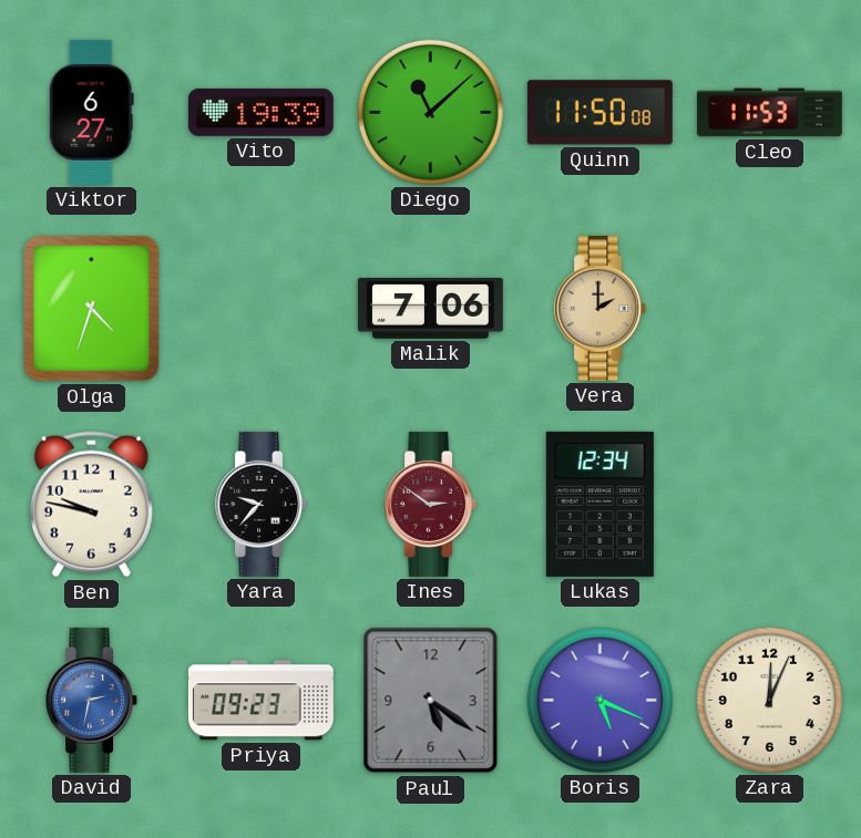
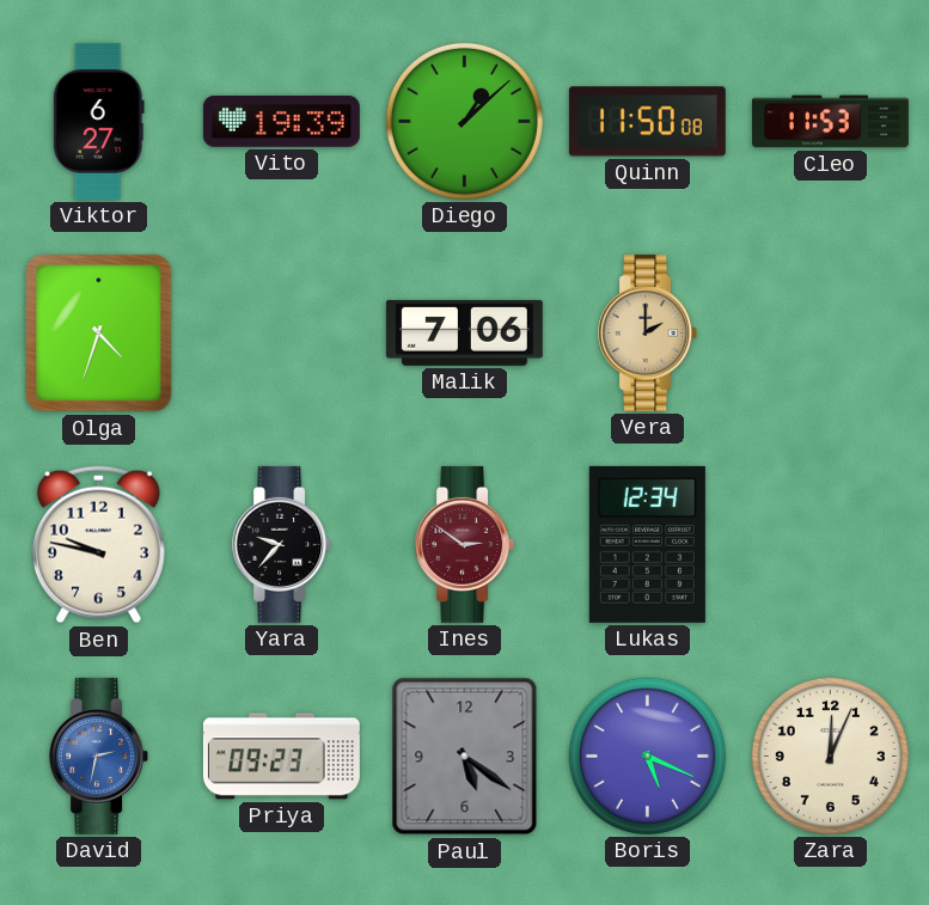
Diego: 11:08 -> 1:08 (464, 121)
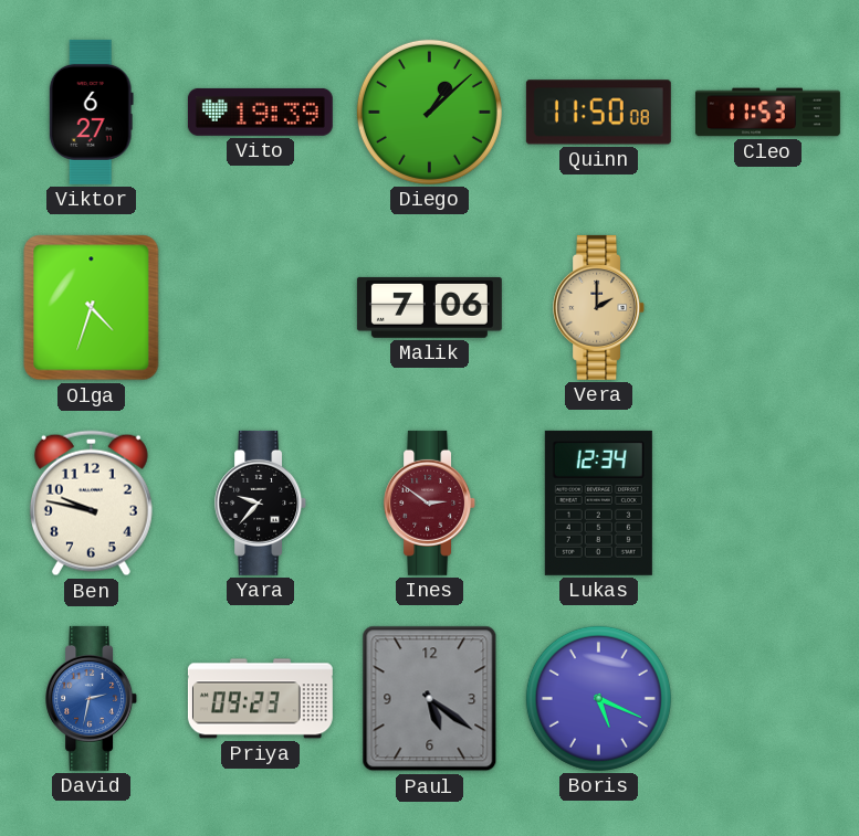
Zara: 12:04 -> none (830, 756)
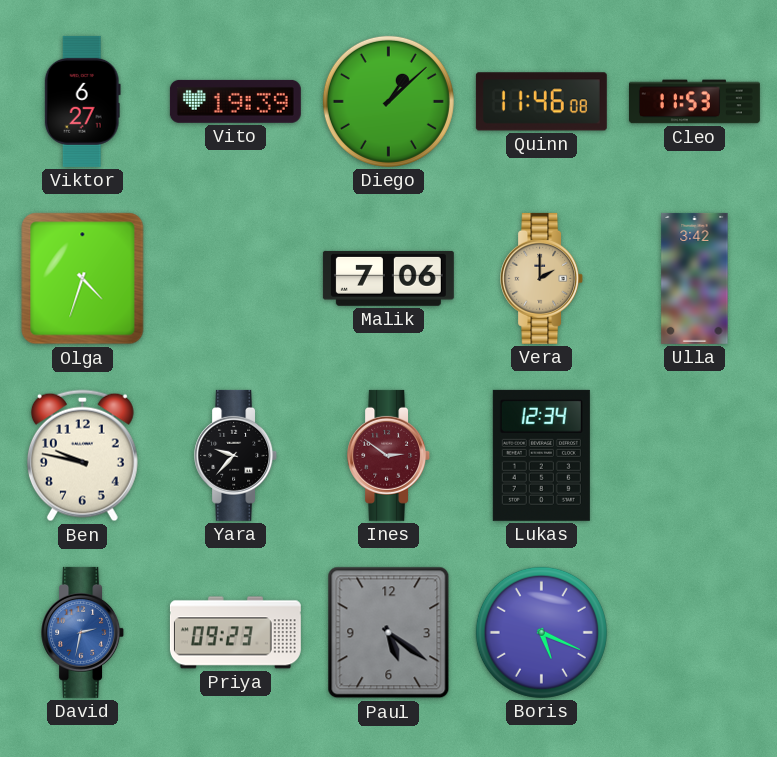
Quinn: 11:50 -> 11:46 (541, 102)
Ulla: none -> 3:42 (695, 278)
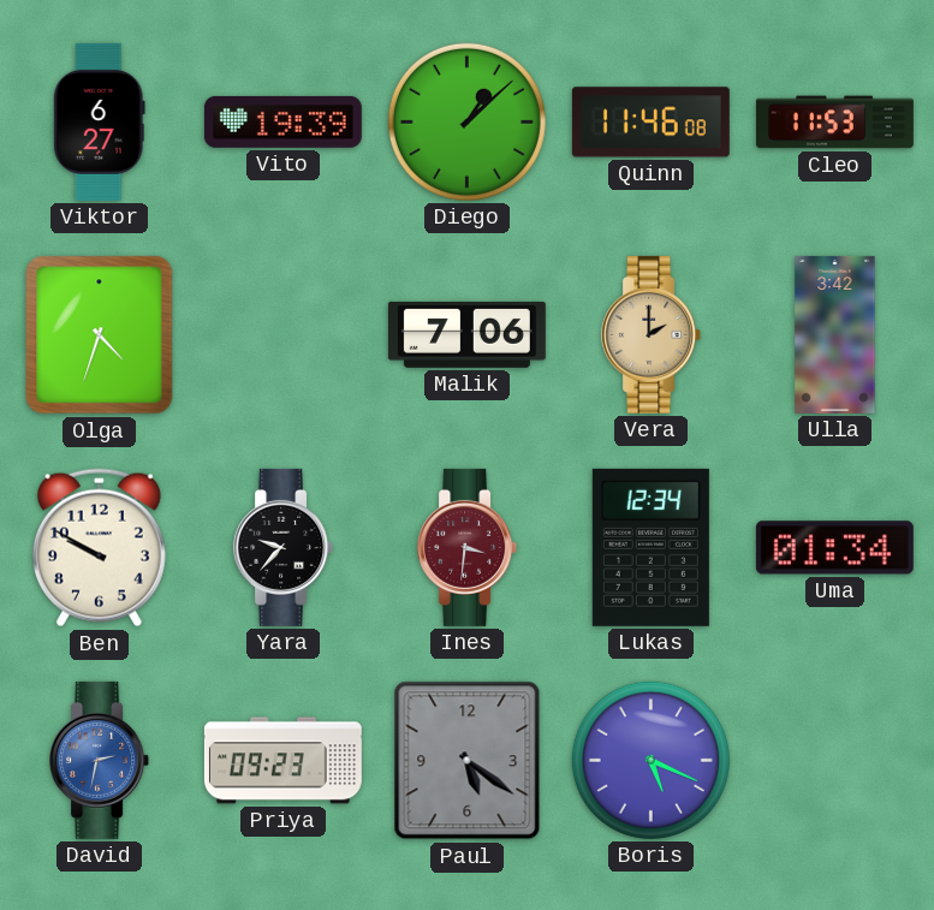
Ben: 9:47 -> 9:50 (99, 548)
Ines: 2:51 -> 3:31 (468, 547)
Uma: none -> 01:34 (834, 548)
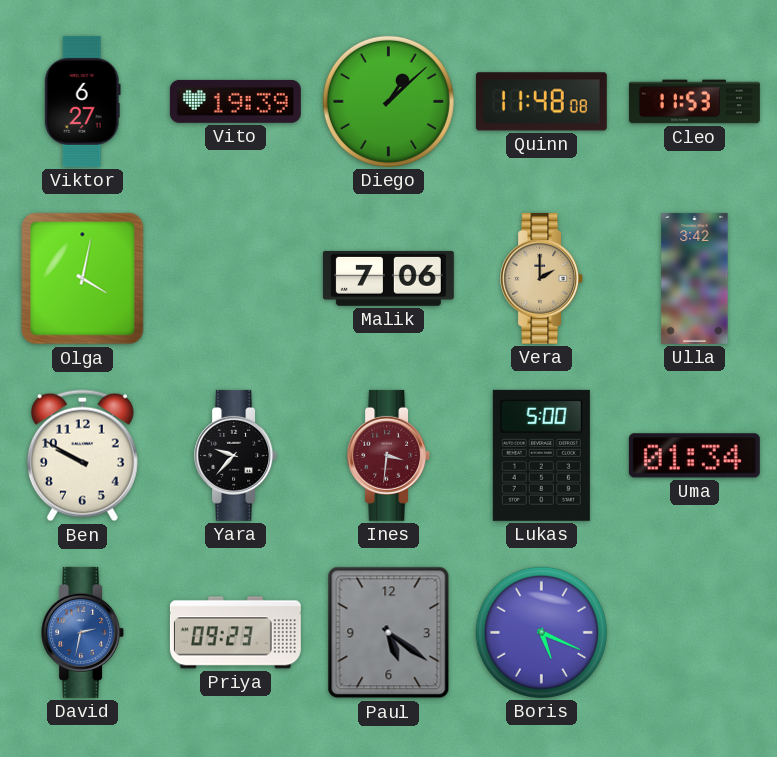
Quinn: 11:46 -> 11:48 (541, 102)
Olga: 4:33 -> 4:02 (83, 279)
Lukas: 12:34 -> 5:00 (541, 455)
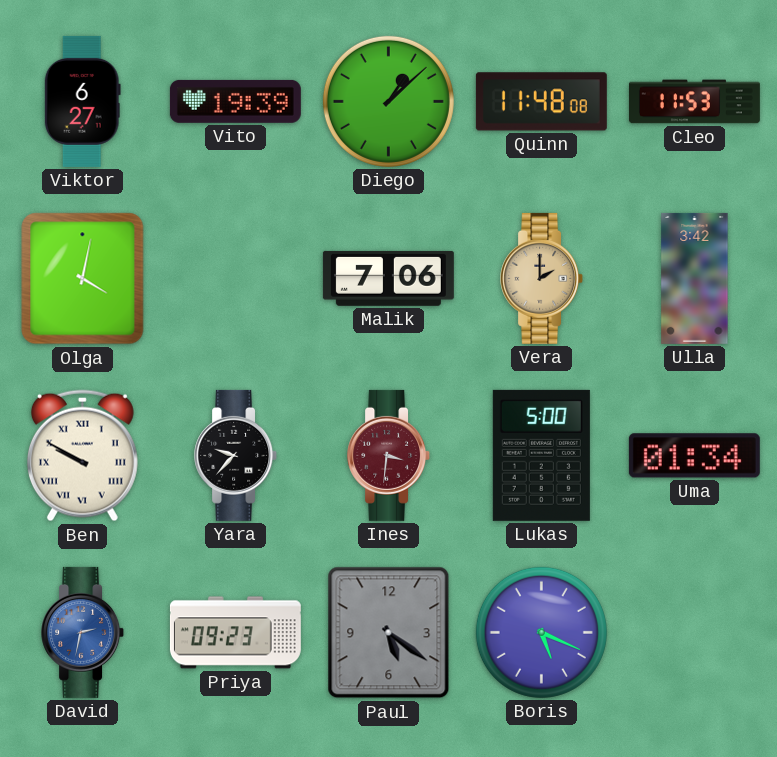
Ben numerals: Arabic -> Roman (82, 456)
